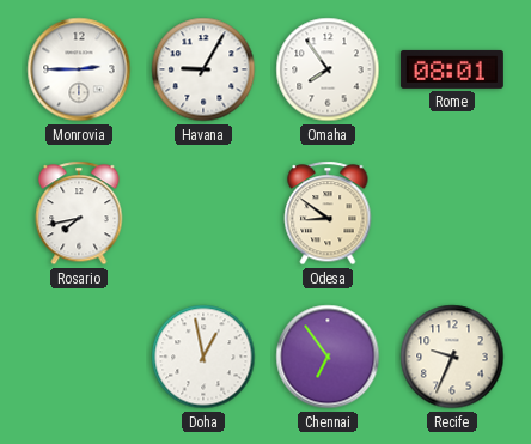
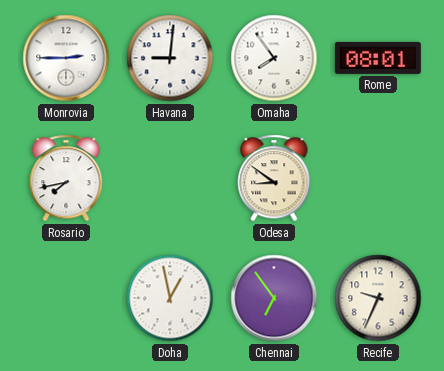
Havana: 9:05 -> 9:01 (170, 58)
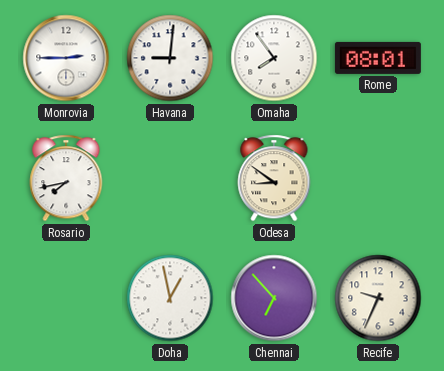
Chennai: 6:54 -> 6:53 (274, 298)
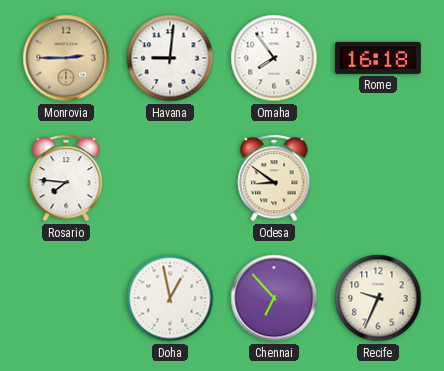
Monrovia dial: white -> champagne (66, 58)
Rome: 08:01 -> 16:18 (378, 58)
Rosario: 7:43 -> 7:46 (66, 178)
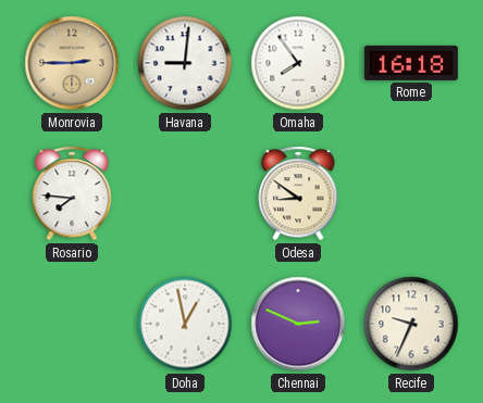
Chennai: 6:53 -> 2:49 (298, 324)
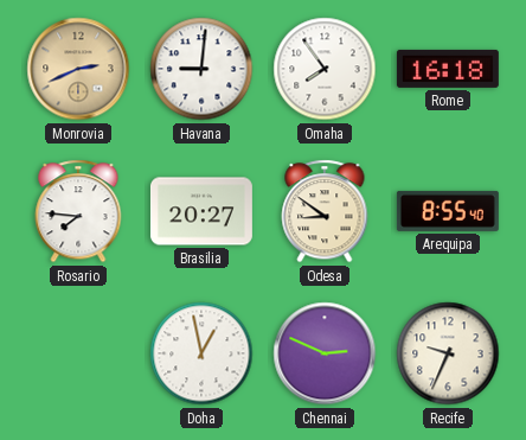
Monrovia: 2:45 -> 2:41 (78, 69)
Brasilia: none -> 20:27 (201, 211)
Arequipa: none -> 8:55 (448, 211)
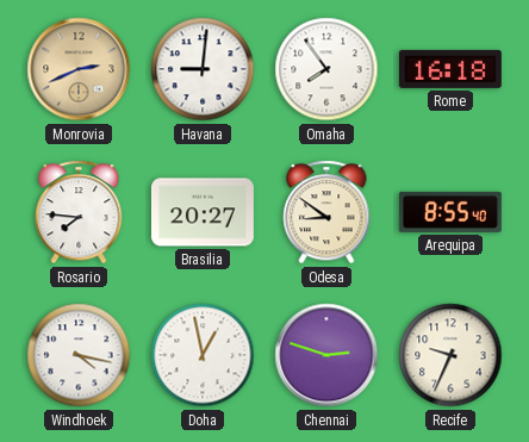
Windhoek: none -> 4:17 (79, 355)
Chennai: 2:49 -> 2:48 (326, 355)
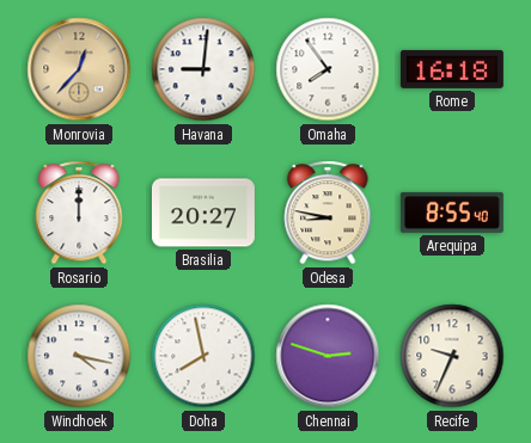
Monrovia: 2:41 -> 12:37 (79, 69)
Rosario: 7:46 -> 12:00 (79, 213)
Odesa: 8:51 -> 8:47 (328, 213)
Doha: 12:58 -> 7:58 (203, 356)
